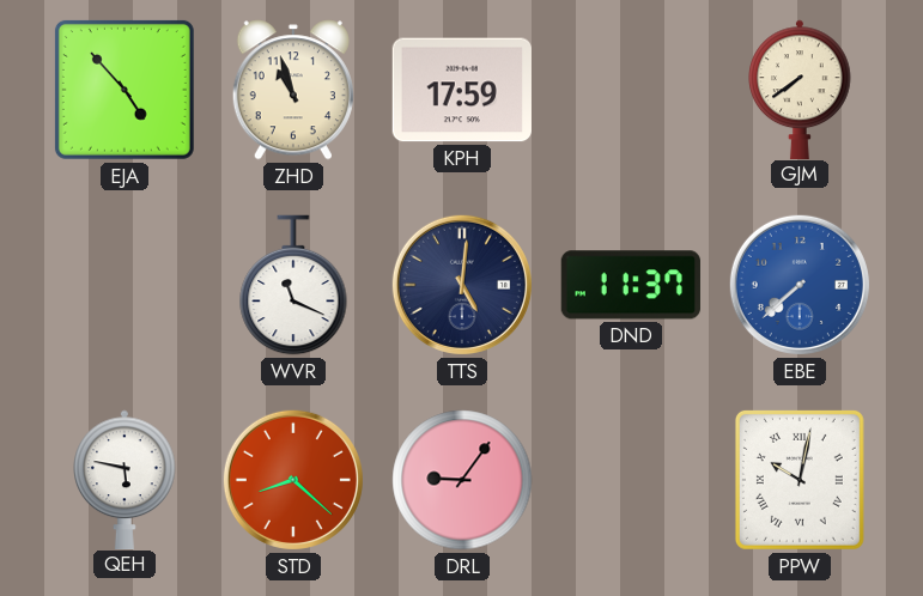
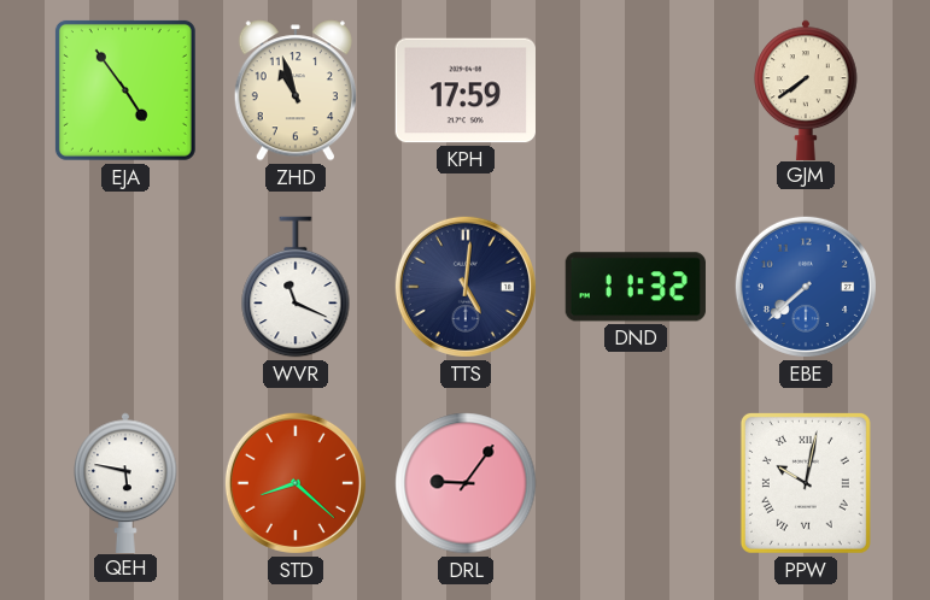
EJA: 4:53 -> 4:54 (125, 90)
DND: 11:37 -> 11:32 (636, 287)
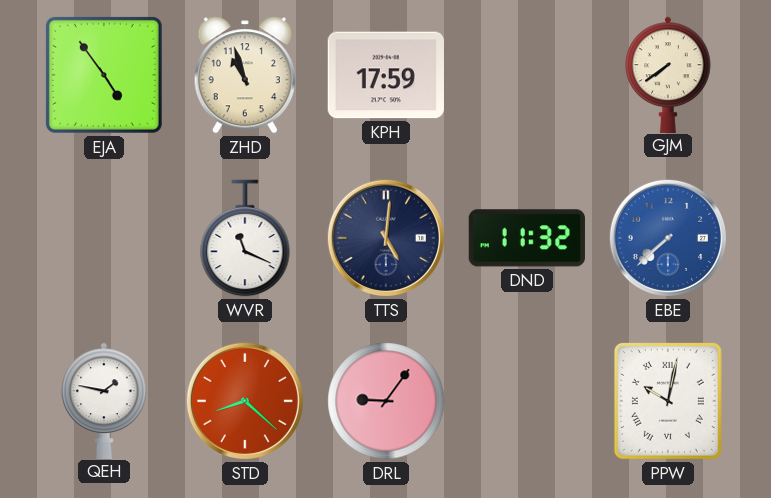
QEH: 5:47 -> 1:47 (104, 400)
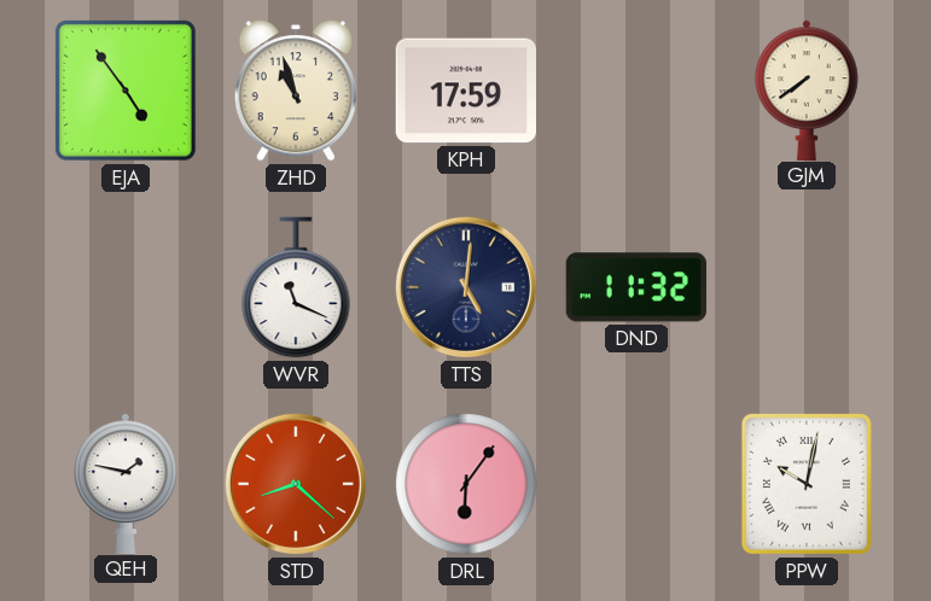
EBE: 7:38 -> none (668, 238)
DRL: 9:06 -> 6:06 (466, 484)
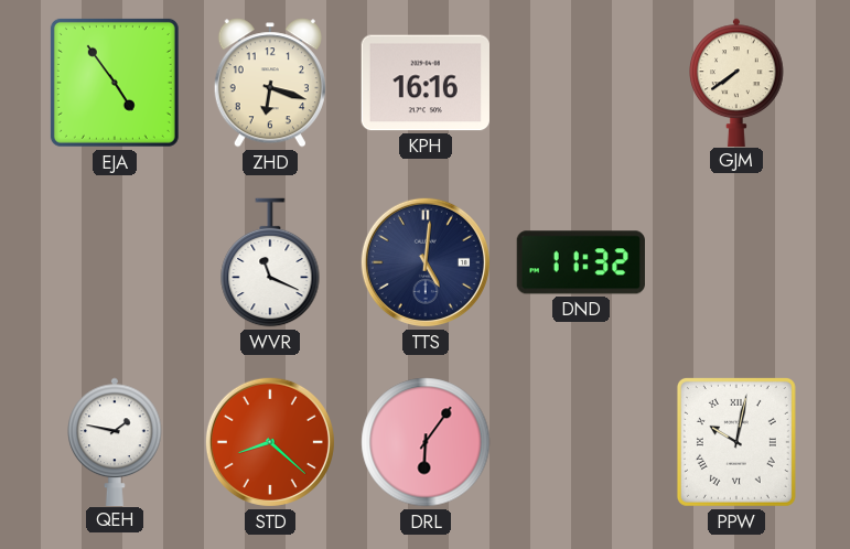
ZHD: 10:57 -> 6:18 (270, 83)
KPH: 17:59 -> 16:16 (424, 83)
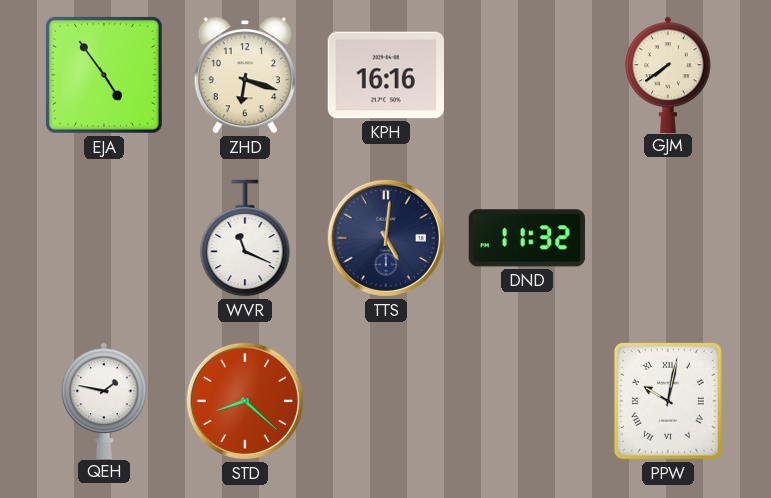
DRL: 6:06 -> none (426, 442)
